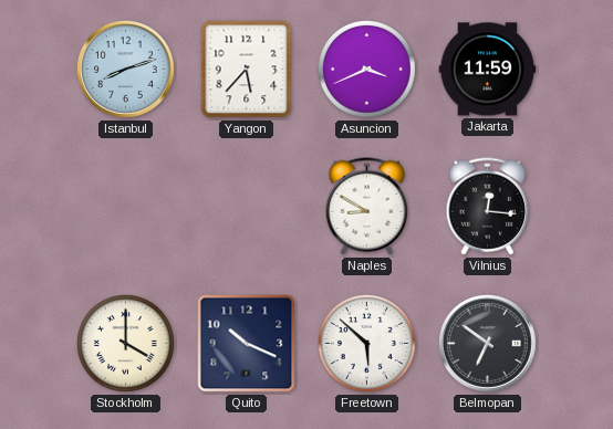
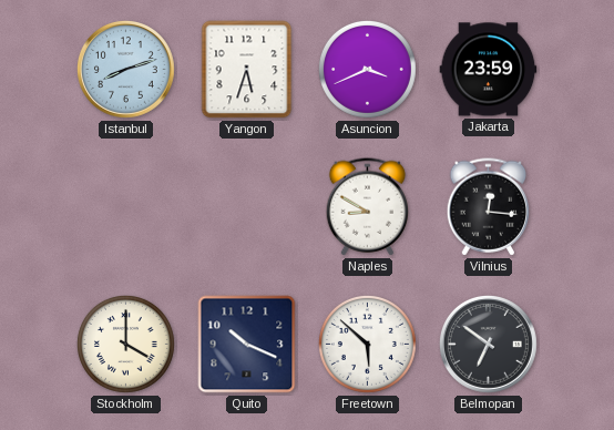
Yangon: 5:37 -> 5:33 (247, 70)
Jakarta: 11:59 -> 23:59 (489, 70)
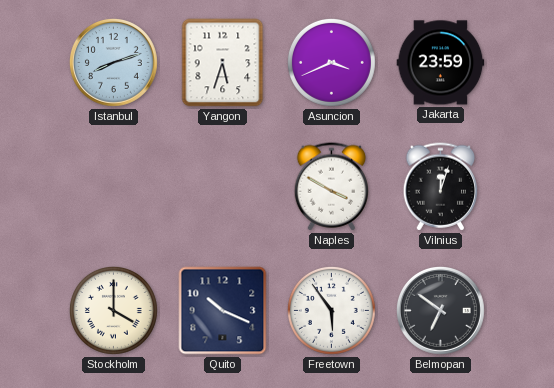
Naples: 8:50 -> 3:50 (332, 187)
Vilnius: 12:16 -> 12:03 (441, 187)
Freetown: 5:52 -> 5:54 (331, 310)
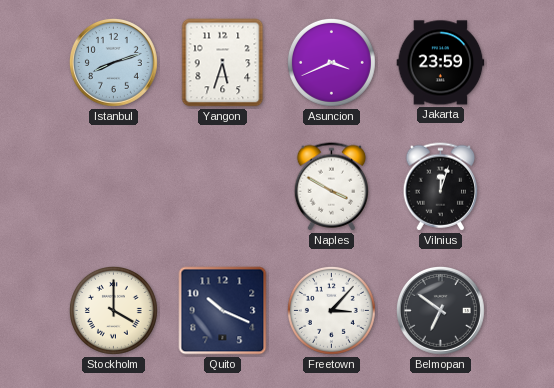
Freetown: 5:54 -> 3:07 (331, 310)
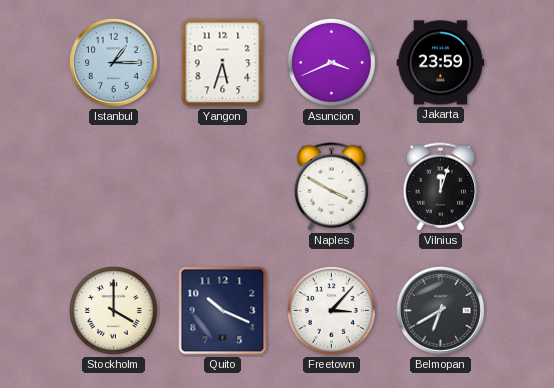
Istanbul: 8:12 -> 1:15 (113, 62)
Belmopan: 6:51 -> 6:40 (440, 310)
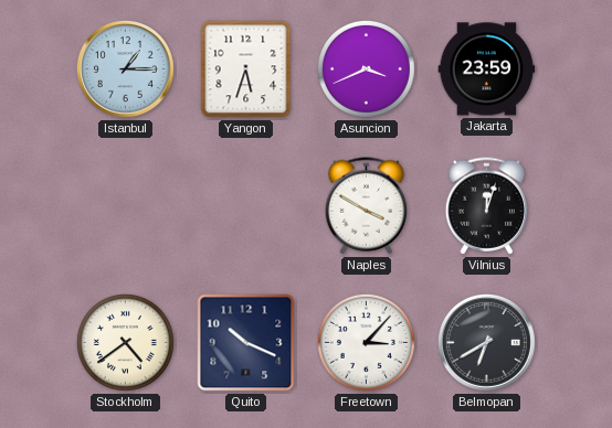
Stockholm: 4:00 -> 4:39 (125, 342)
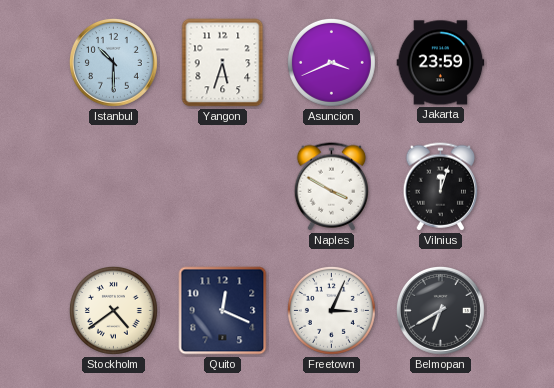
Istanbul: 1:15 -> 10:30 (113, 62)
Quito: 10:19 -> 12:19 (223, 311)
Freetown: 3:07 -> 3:04 (331, 310)
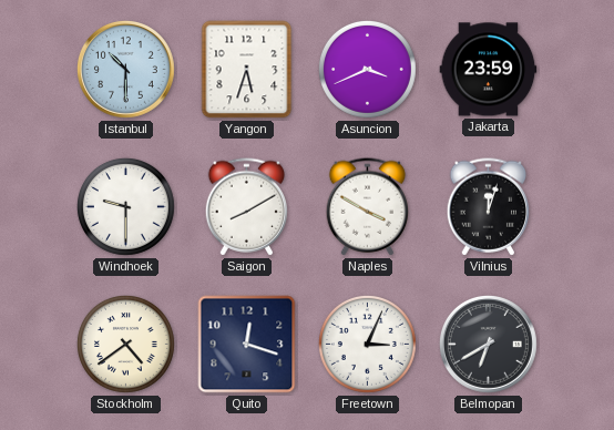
Windhoek: none -> 9:30 (125, 206)
Saigon: none -> 8:10 (247, 207)
Quito: 12:19 -> 12:18 (247, 345)
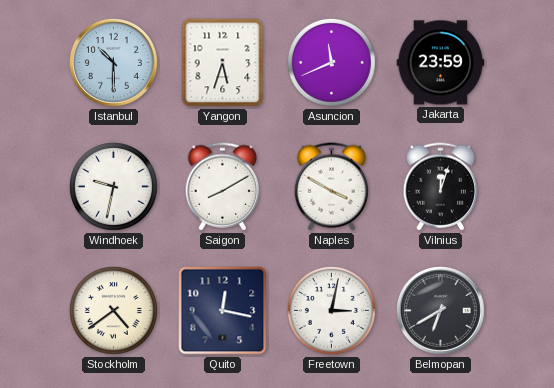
Asuncion: 3:41 -> 11:41 (331, 62)
Windhoek: 9:30 -> 9:32 (113, 186)
Quito: 12:18 -> 12:17 (223, 311)
Freetown: 3:04 -> 3:02 (331, 310)
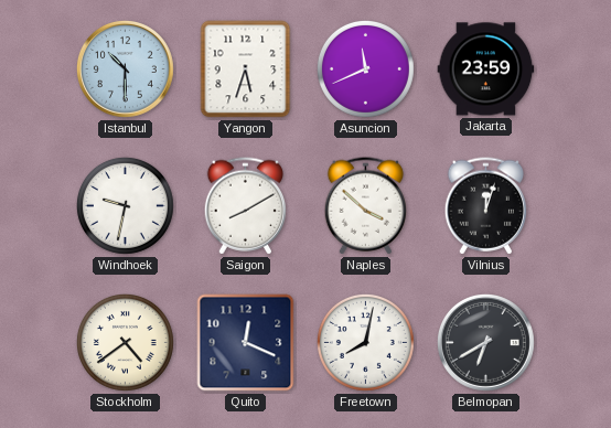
Naples: 3:50 -> 3:52 (366, 206)
Quito: 12:17 -> 12:19 (246, 343)
Freetown: 3:02 -> 8:02 (365, 342)
